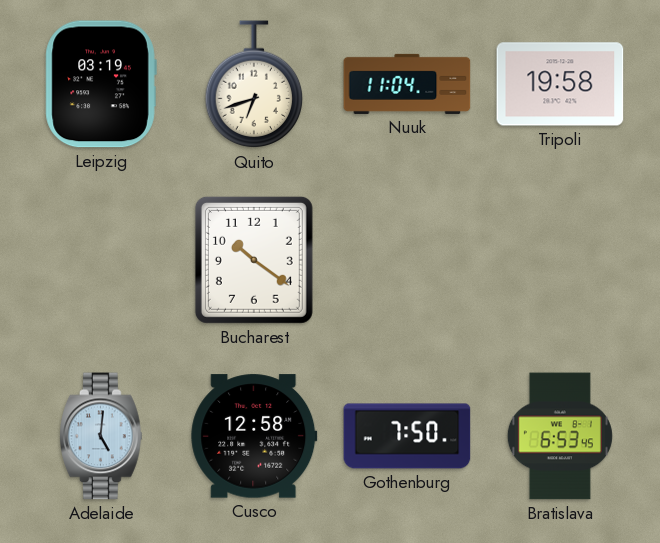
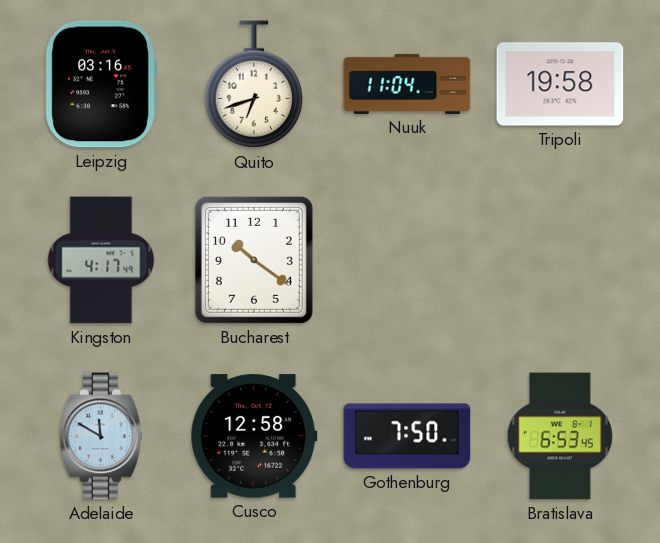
Leipzig: 03:19 -> 03:16 (101, 84)
Kingston: none -> 4:17 (101, 260)
Adelaide: 5:01 -> 11:50 (102, 436)
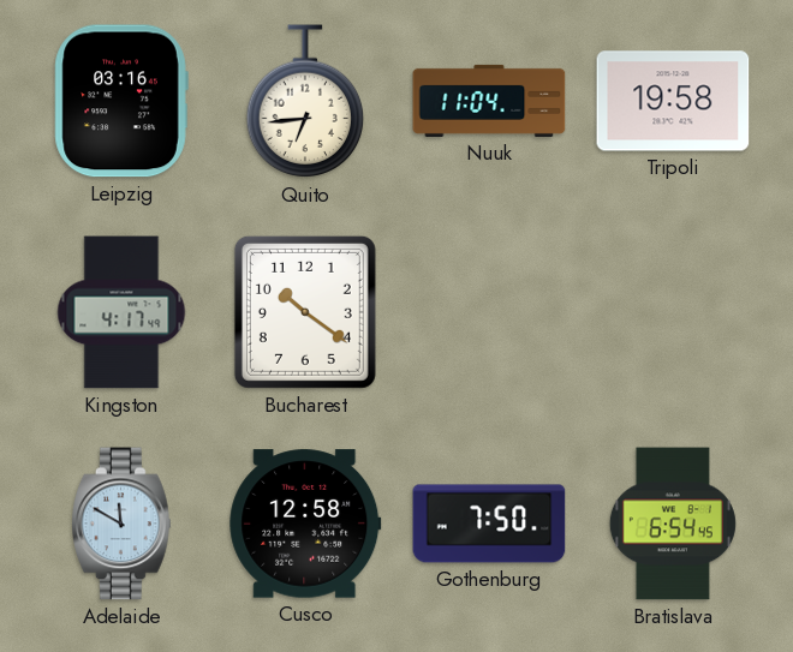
Quito: 6:42 -> 6:44 (305, 102)
Bratislava: 6:53 -> 6:54 (673, 524)
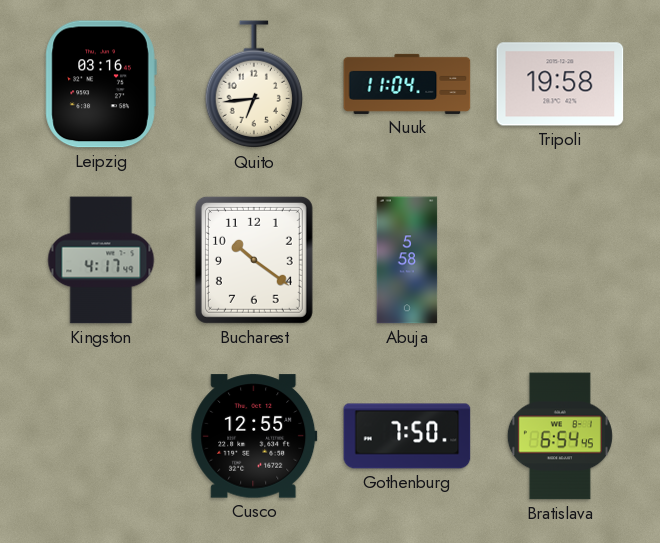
Abuja: none -> 5:58 (407, 260)
Adelaide: 11:50 -> none (123, 524)
Cusco: 12:58 -> 12:55 (254, 436)
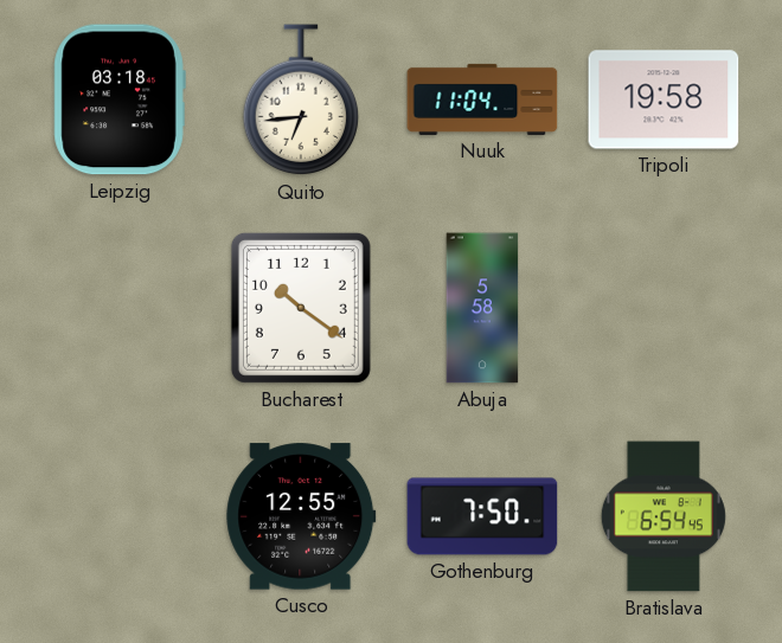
Leipzig: 03:16 -> 03:18 (120, 99)
Kingston: 4:17 -> none (101, 260)
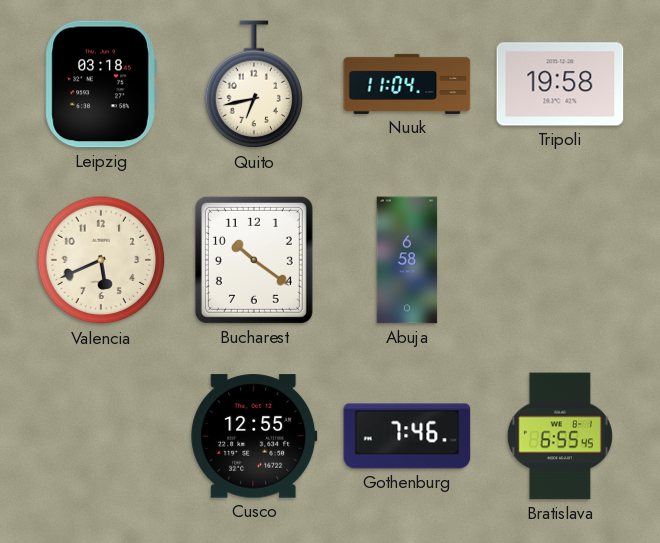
Quito: 6:44 -> 6:43 (254, 85)
Valencia: none -> 5:41 (101, 260)
Abuja: 5:58 -> 6:58 (407, 260)
Gothenburg: 7:50 -> 7:46 (407, 436)
Bratislava: 6:54 -> 6:55 (560, 436)
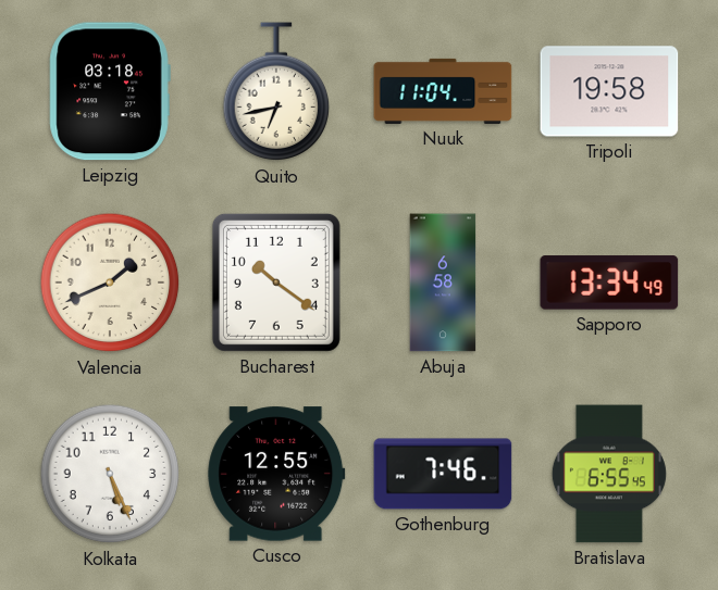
Valencia: 5:41 -> 1:41 (110, 283)
Sapporo: none -> 13:34 (609, 283)
Kolkata: none -> 5:26 (110, 474)
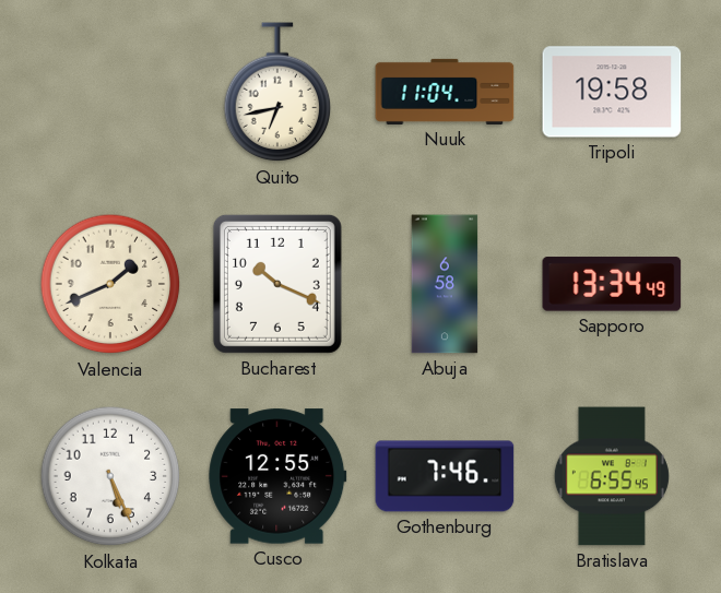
Leipzig: 03:18 -> none (110, 91)
Bucharest: 10:21 -> 10:19 (277, 284)
